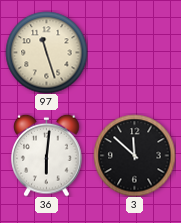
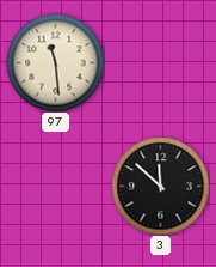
97: 11:27 -> 11:29 (55, 62)
36: 6:01 -> none (47, 155)
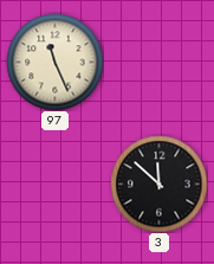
97: 11:29 -> 11:26 (54, 62)
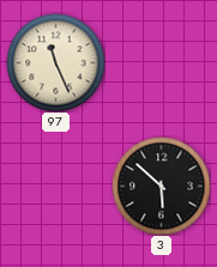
3: 11:52 -> 5:52 (161, 186)
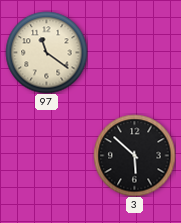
97: 11:26 -> 11:21 (46, 52)
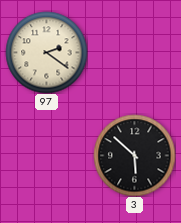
97: 11:21 -> 2:21 (46, 52)
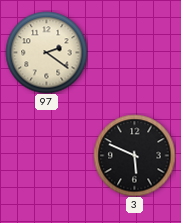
3: 5:52 -> 5:49 (134, 155)
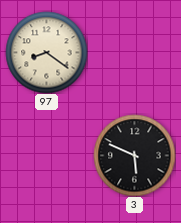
97: 2:21 -> 8:21 (46, 52)
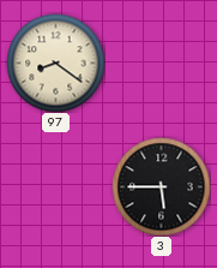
3: 5:49 -> 5:45 (161, 186)
